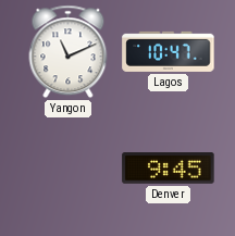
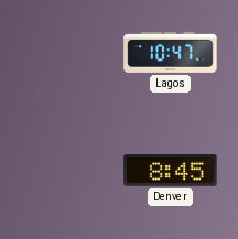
Yangon: 11:11 -> none (69, 52)
Denver: 9:45 -> 8:45 (171, 171)
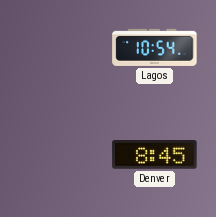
Lagos: 10:47 -> 10:54 (155, 47)
